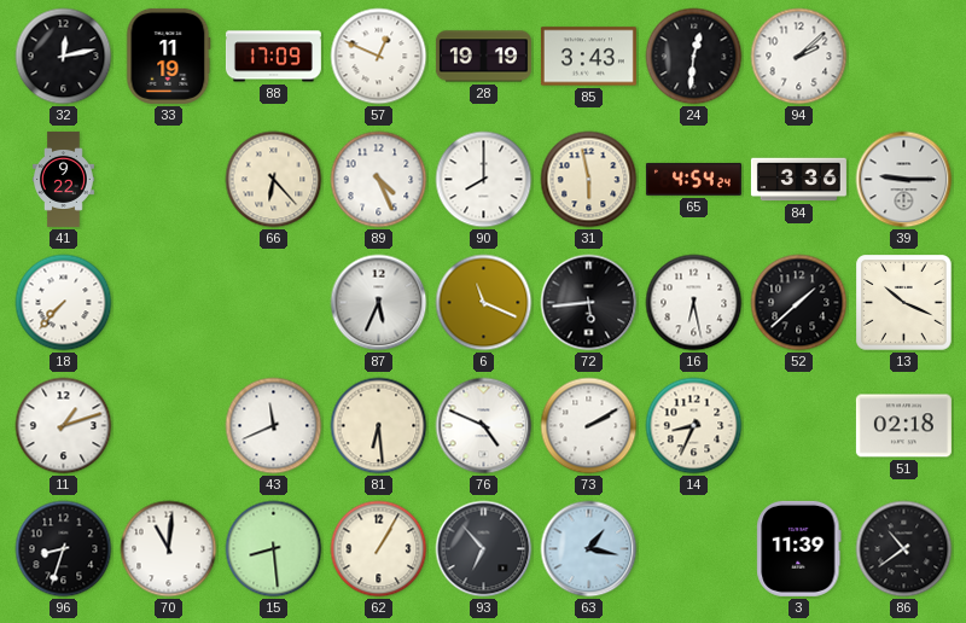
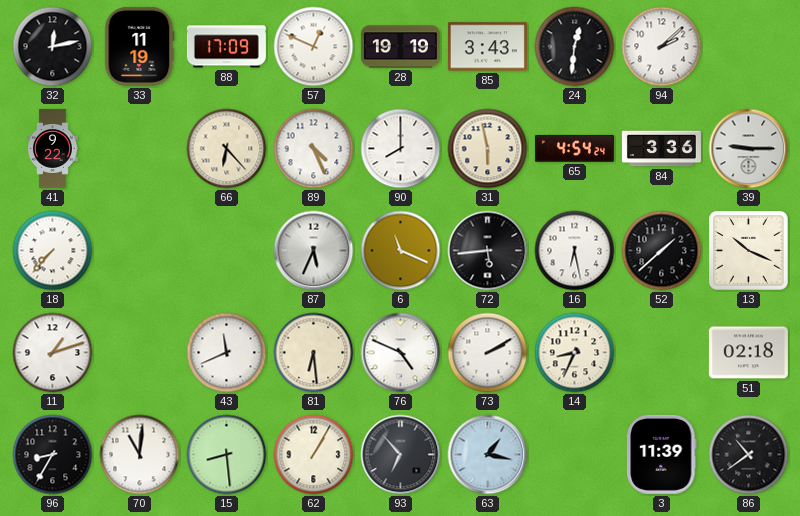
96: 8:33 -> 8:35 (53, 455)
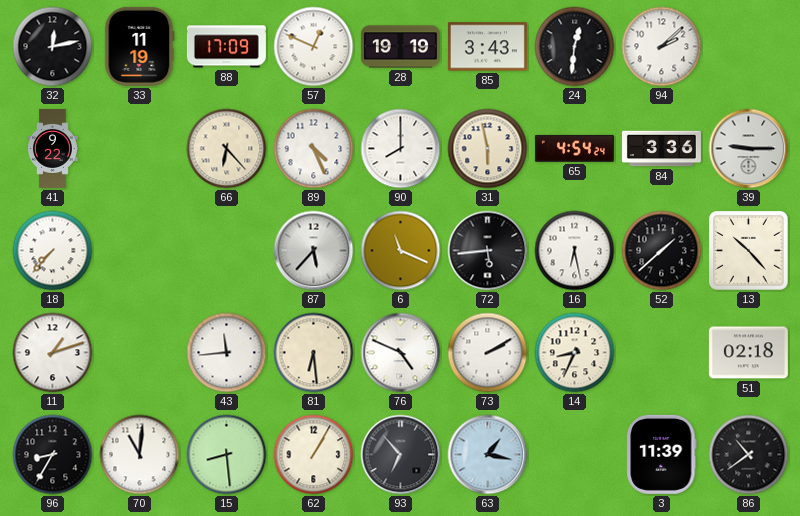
87: 5:34 -> 5:37 (314, 251)
13: 10:19 -> 10:23 (749, 251)
43: 11:41 -> 11:44 (227, 353)
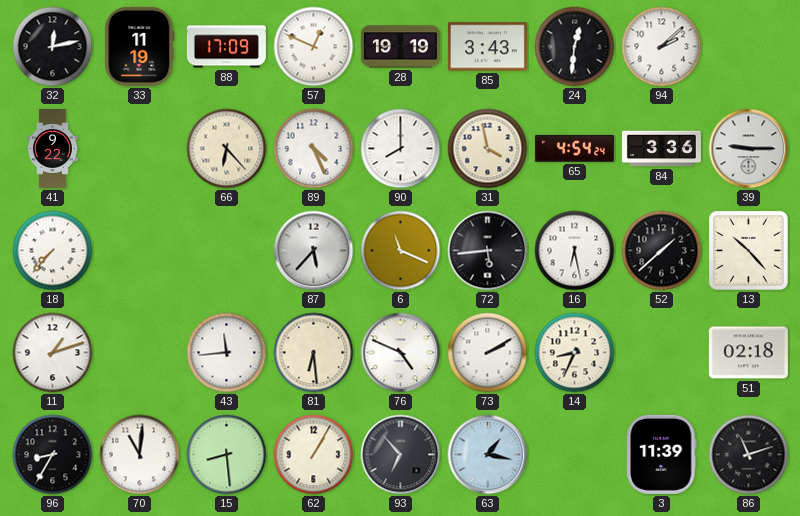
31: 5:58 -> 3:58 (488, 149)
86: 10:39 -> 11:12 (749, 455)
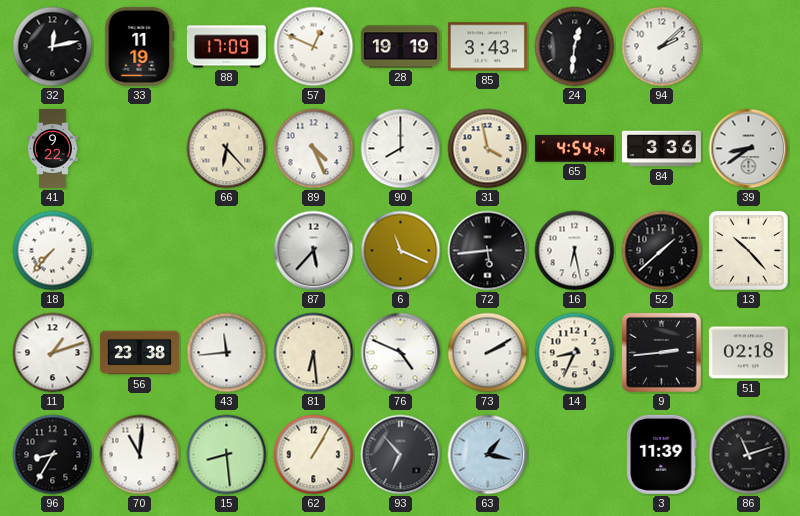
39: 9:15 -> 8:39 (749, 149)
56: none -> 23:38 (139, 353)
9: none -> 2:44 (661, 352)
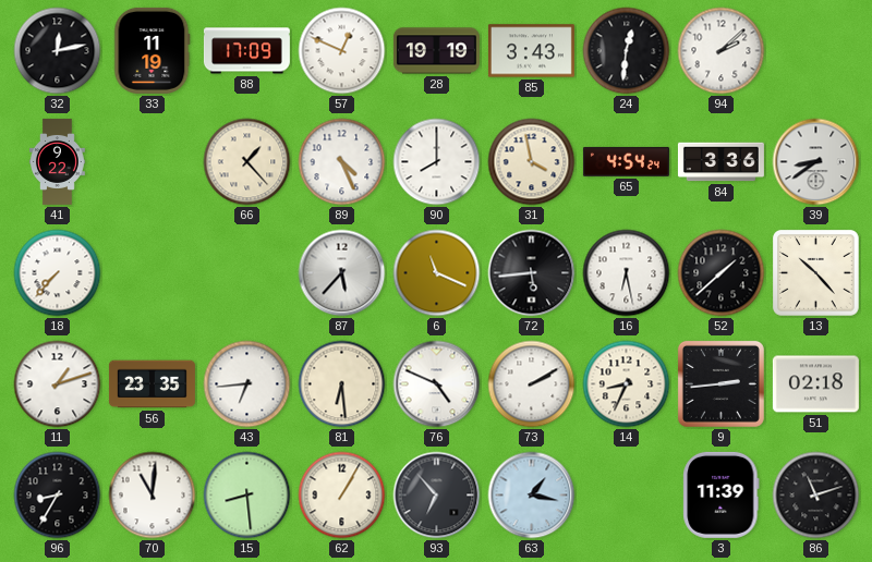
66: 6:23 -> 1:23 (247, 162)
56: 23:38 -> 23:35 (152, 384)
43: 11:44 -> 6:44 (247, 384)
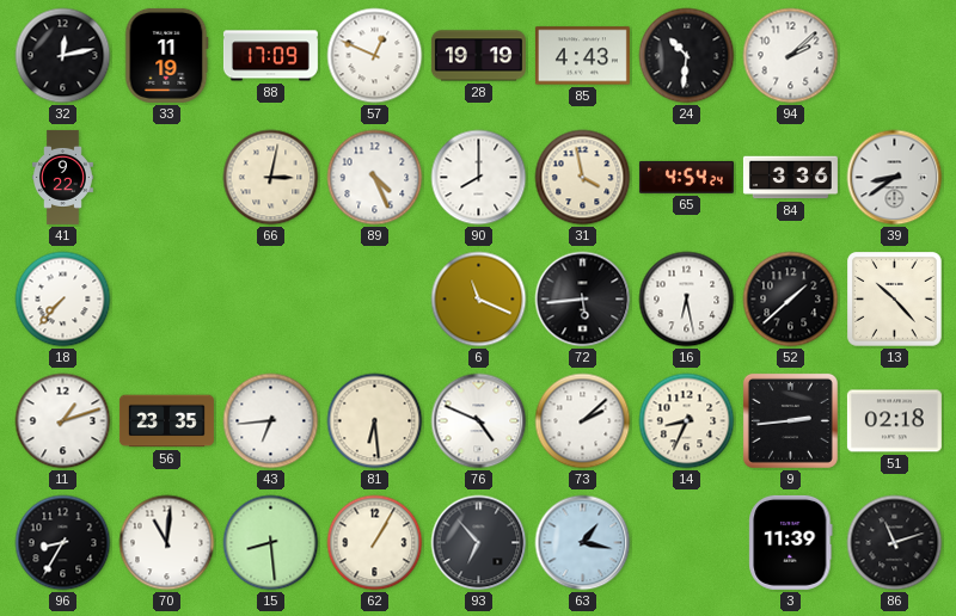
85: 3:43 -> 4:43 (582, 56)
24: 12:31 -> 10:31 (687, 56)
66: 1:23 -> 3:02 (271, 178)
87: 5:37 -> none (342, 273)
73: 2:10 -> 2:08 (583, 421)
